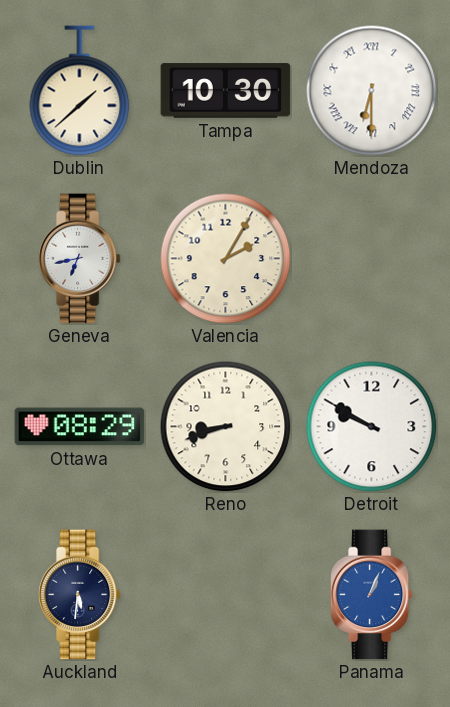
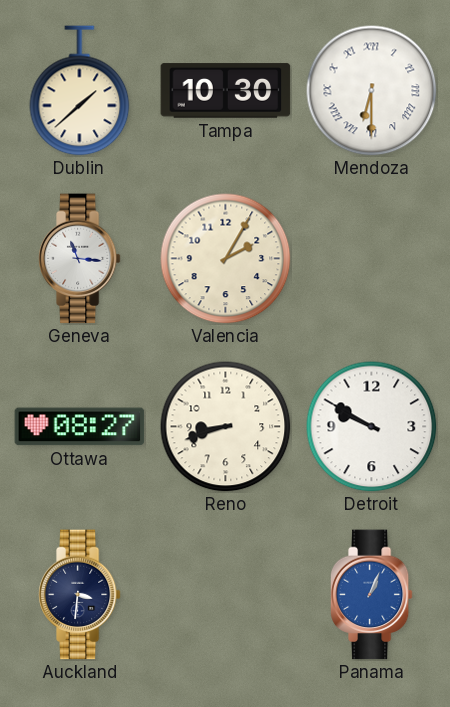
Geneva: 6:43 -> 11:16 (79, 259)
Ottawa: 08:29 -> 08:27 (80, 427)
Auckland: 5:31 -> 3:31 (79, 595)
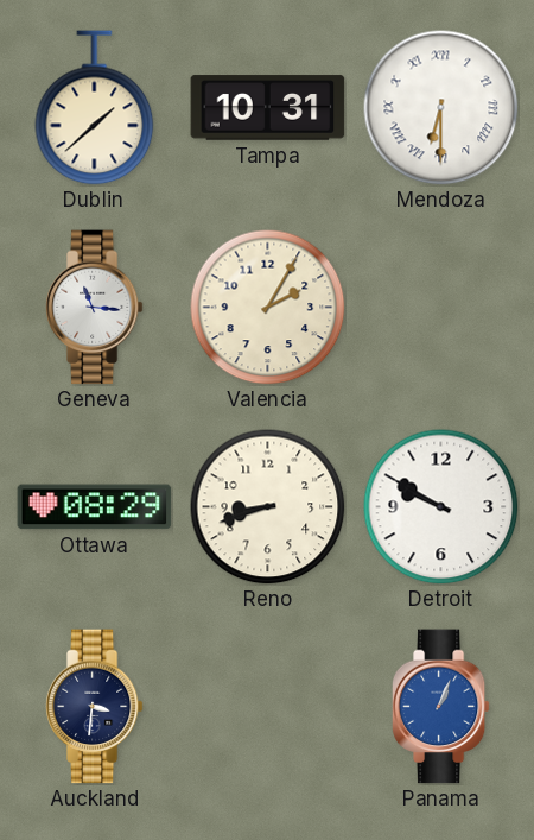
Tampa: 10:30 -> 10:31 (268, 108)
Ottawa: 08:27 -> 08:29 (95, 507)
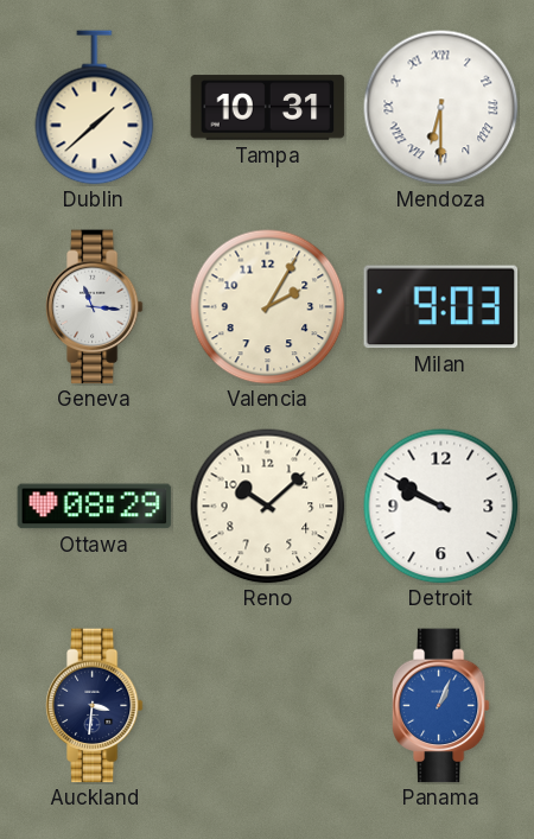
Milan: none -> 9:03 (441, 307)
Reno: 8:42 -> 10:08 (268, 507)
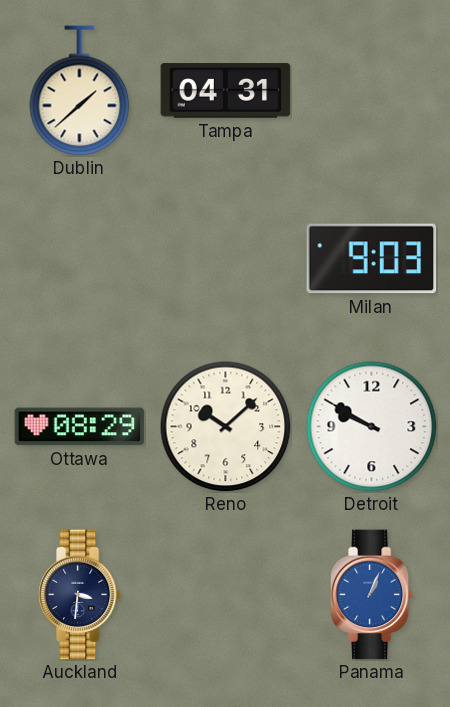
Tampa: 10:31 -> 04:31 (226, 91)
Mendoza: 6:30 -> none (441, 108)
Geneva: 11:16 -> none (94, 307)
Valencia: 2:05 -> none (268, 307)
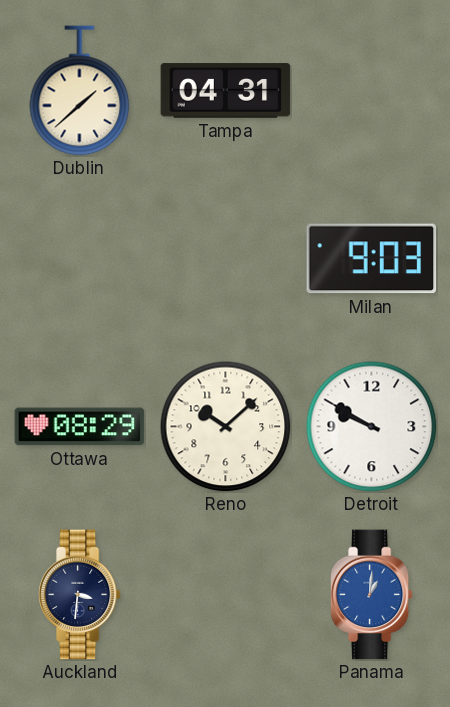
Panama: 1:04 -> 1:01 (371, 595)
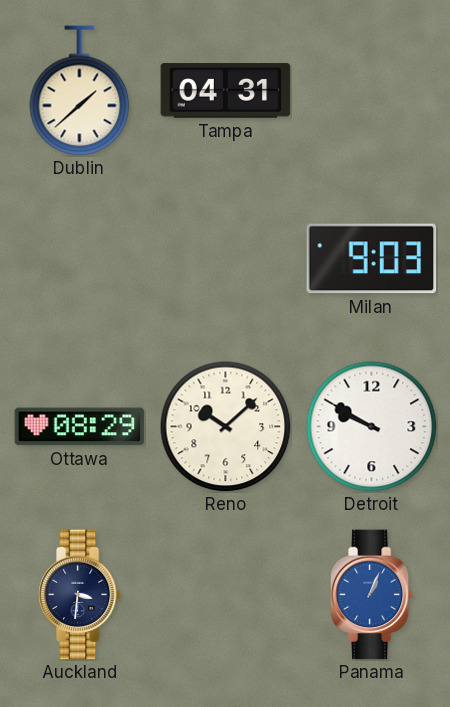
Panama: 1:01 -> 1:04 (371, 595)
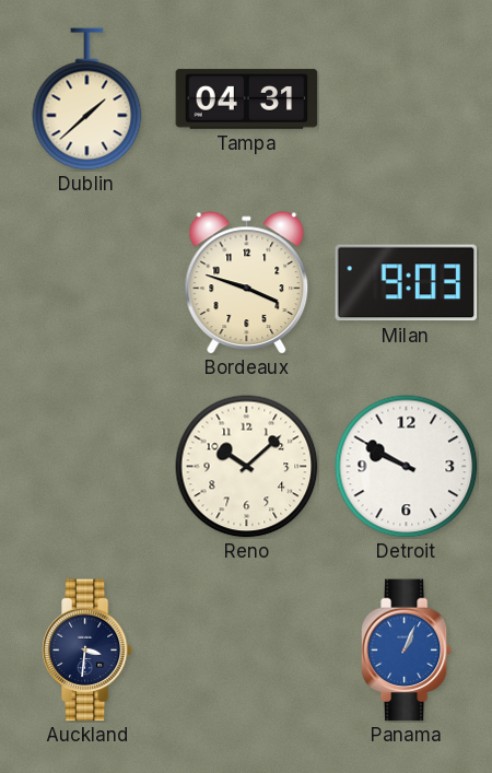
Bordeaux: none -> 3:48 (247, 282)
Ottawa: 08:29 -> none (80, 427)
